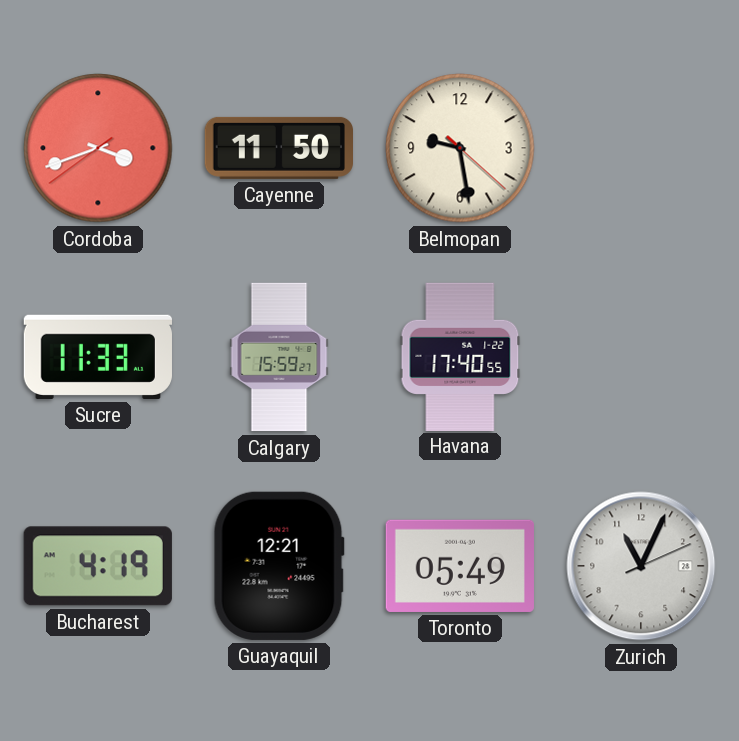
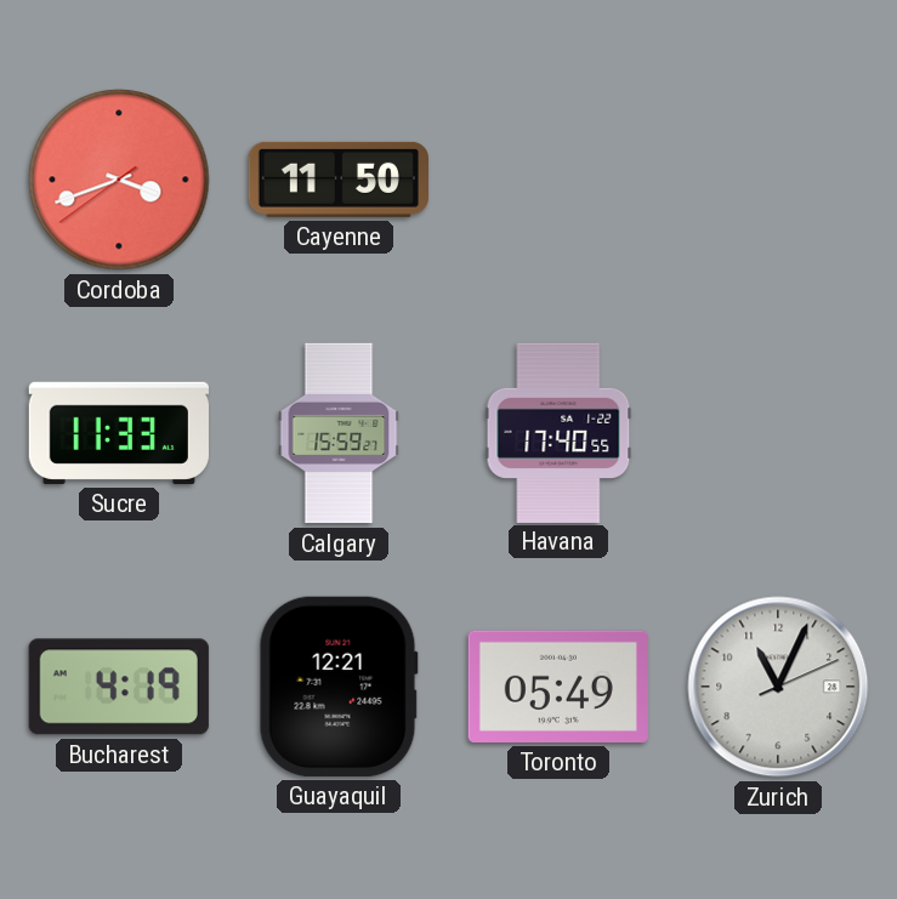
Belmopan: 9:28 -> none (460, 148)
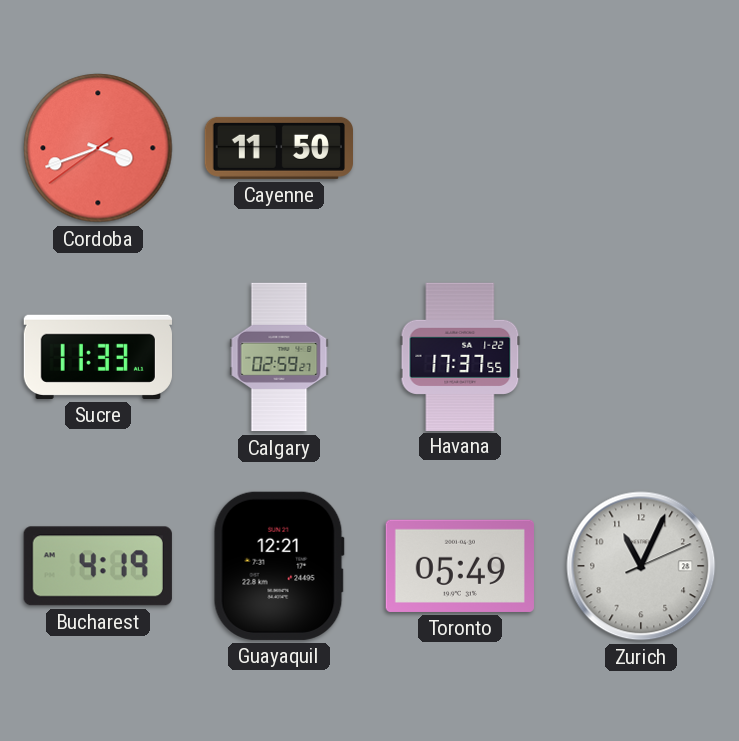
Calgary: 15:59 -> 02:59 (279, 357)
Havana: 17:40 -> 17:37 (460, 356)
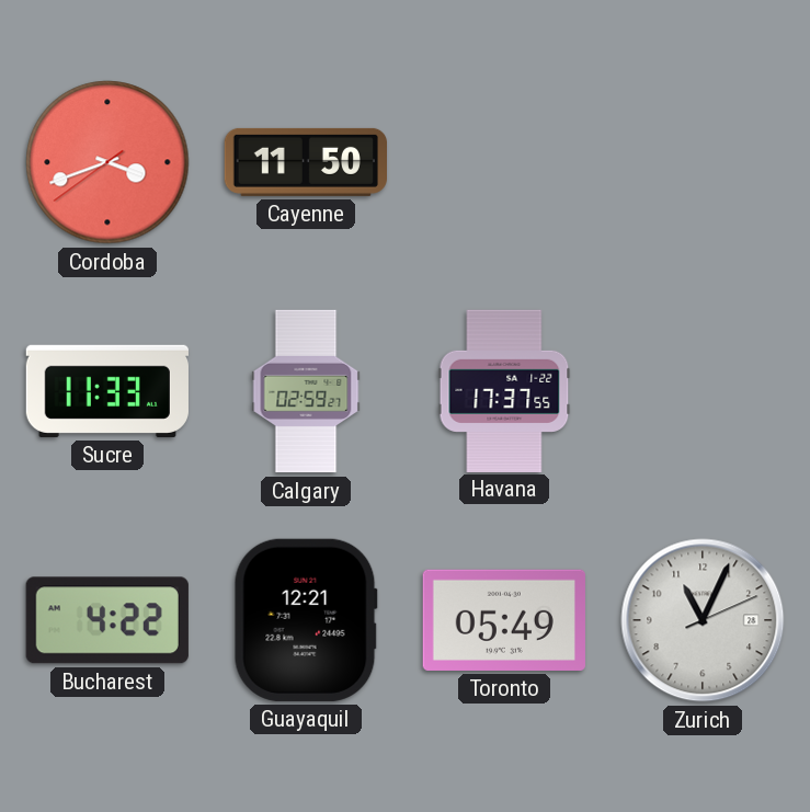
Bucharest: 4:19 -> 4:22 (107, 620)
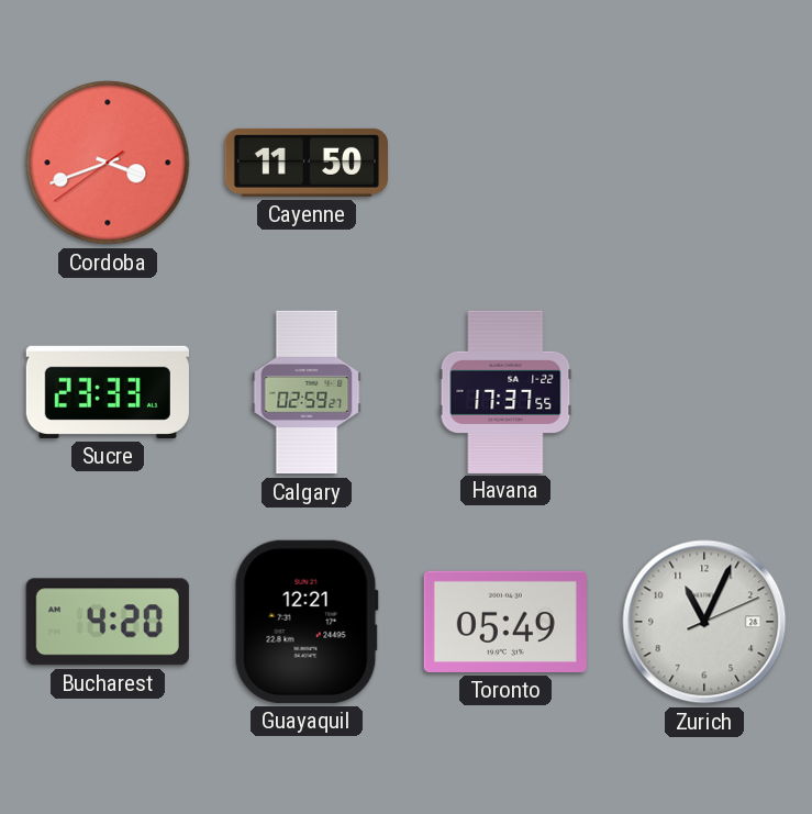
Sucre: 11:33 -> 23:33 (108, 392)
Bucharest: 4:22 -> 4:20 (108, 622)
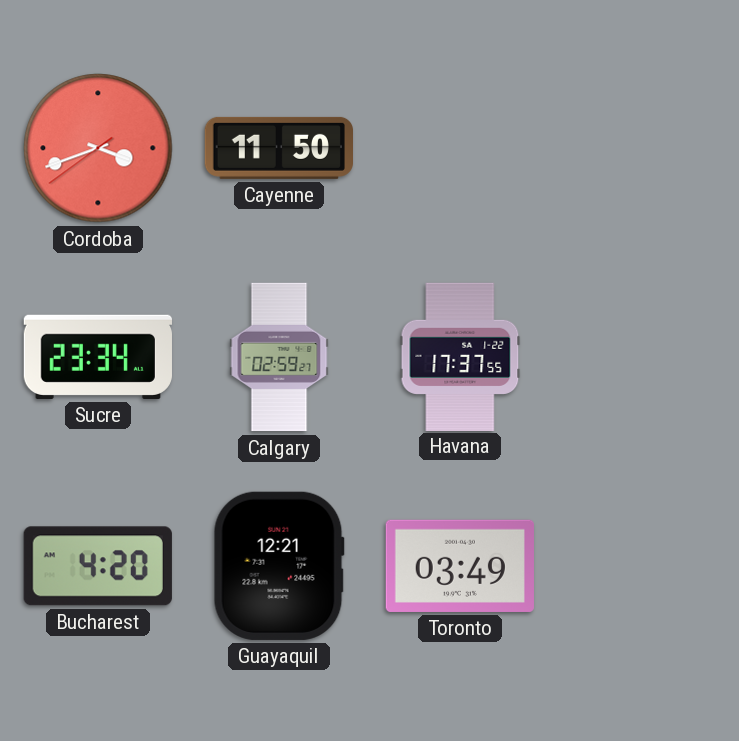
Sucre: 23:33 -> 23:34 (98, 357)
Toronto: 05:49 -> 03:49 (460, 566)
Zurich: 11:04 -> none (704, 622)
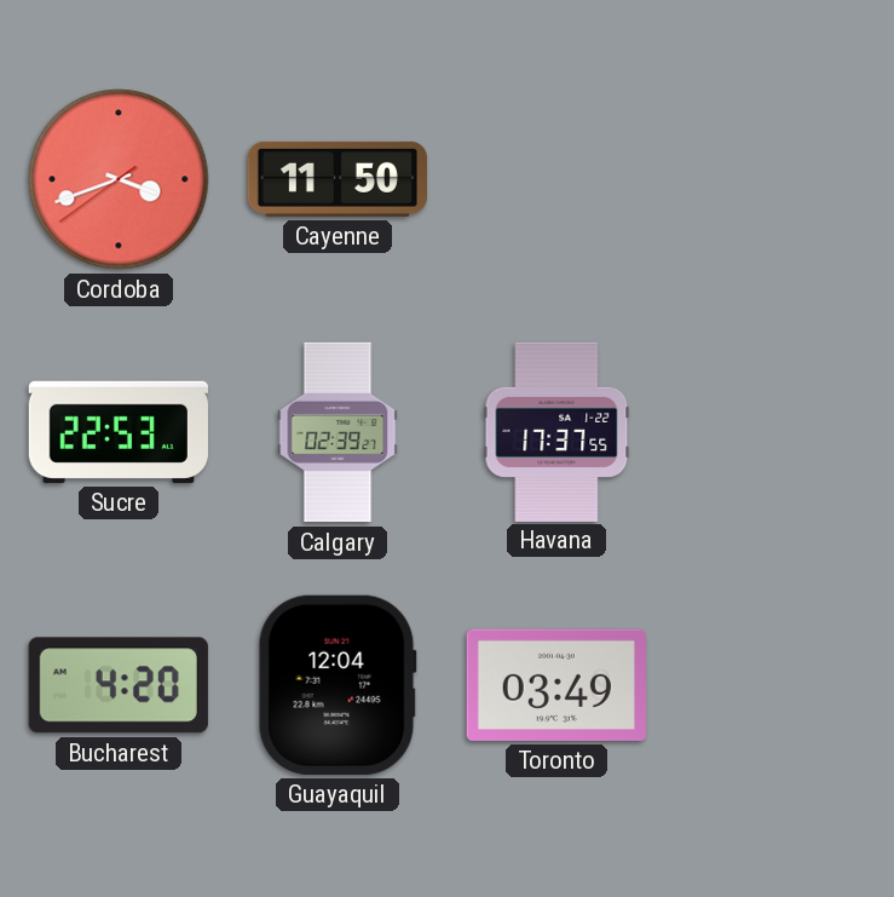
Sucre: 23:34 -> 22:53 (119, 432)
Calgary: 02:59 -> 02:39 (338, 432)
Guayaquil: 12:21 -> 12:04 (338, 685)
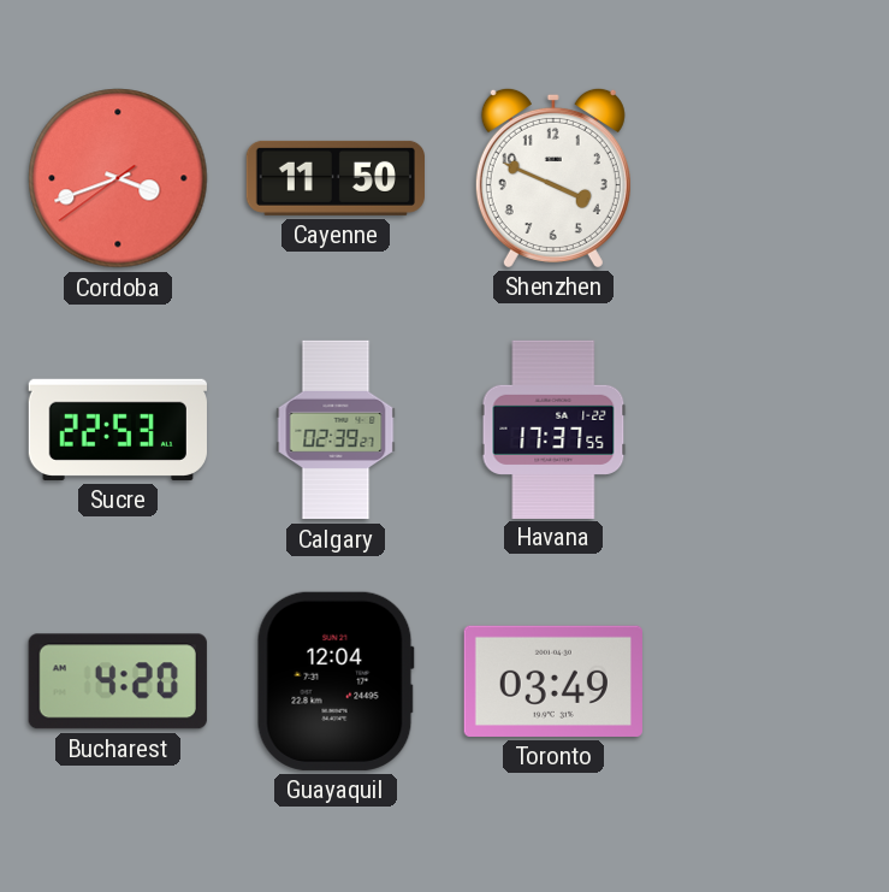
Shenzhen: none -> 3:49 (553, 177)
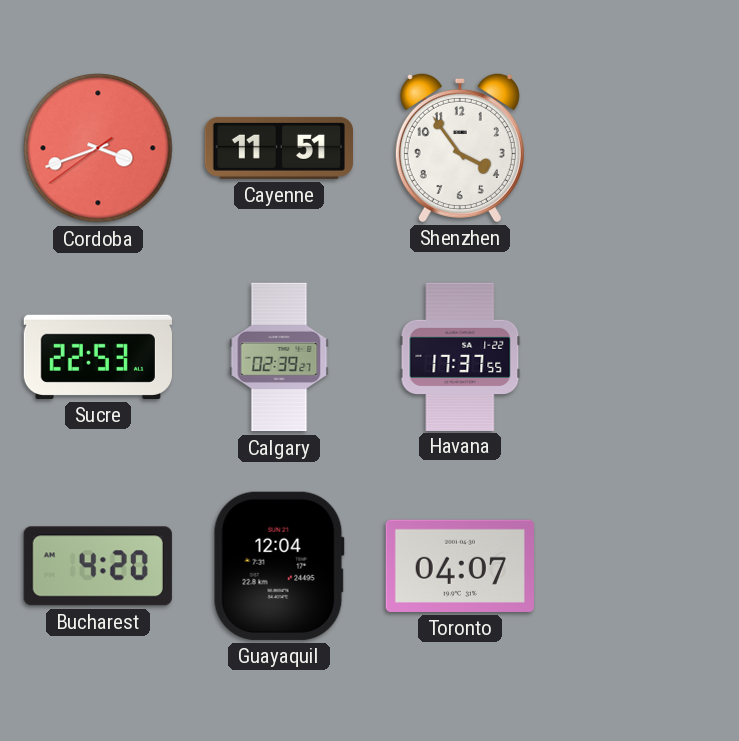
Cayenne: 11:50 -> 11:51 (278, 148)
Shenzhen: 3:49 -> 3:54 (460, 147)
Toronto: 03:49 -> 04:07 (460, 566)
